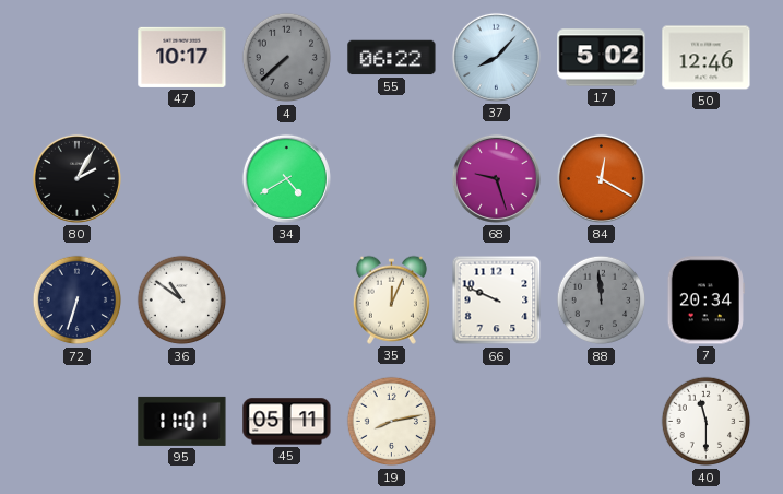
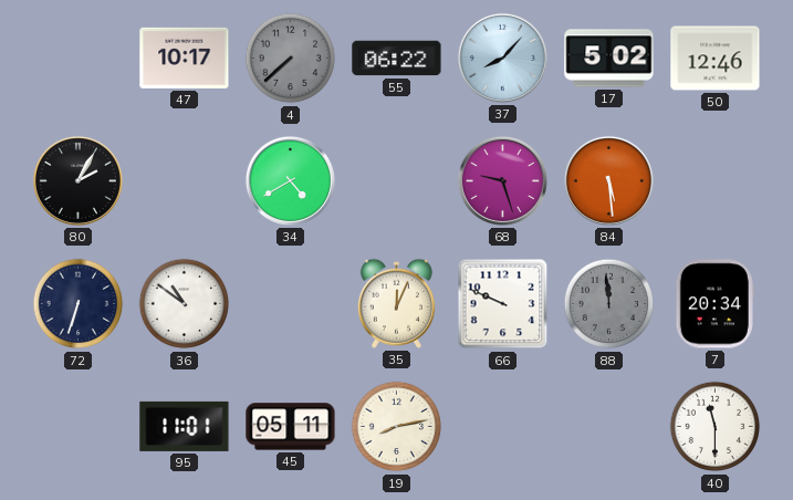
84: 12:20 -> 5:29 (608, 180)
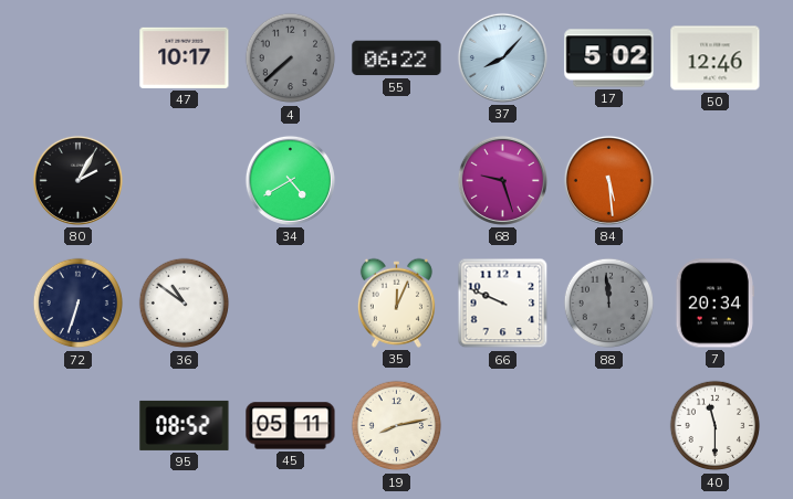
95: 11:01 -> 08:52 (185, 425)
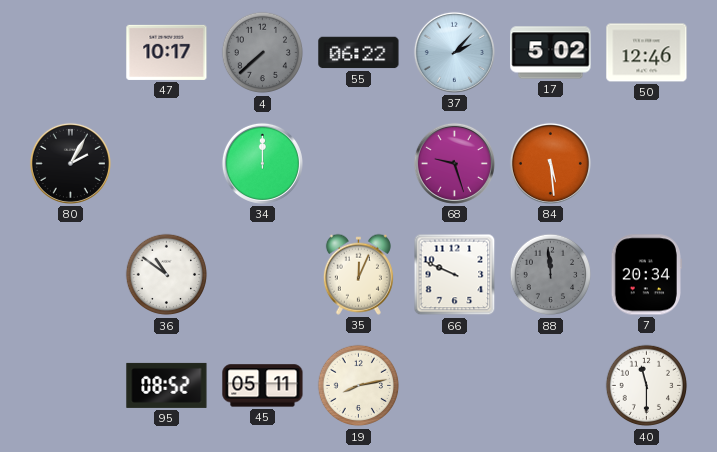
37: 8:07 -> 2:07 (454, 52)
34: 4:40 -> 12:00 (262, 163)
72: 6:33 -> none (79, 304)
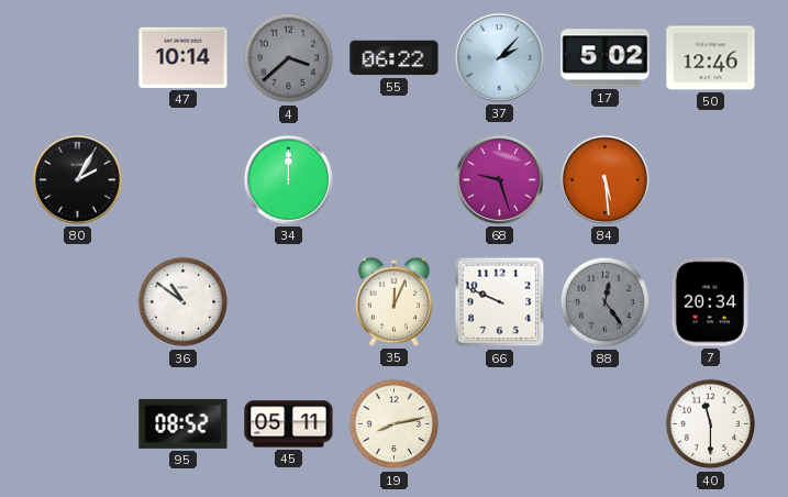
47: 10:17 -> 10:14 (184, 57)
4: 7:38 -> 3:38 (289, 58)
88: 11:59 -> 12:24 (606, 302)
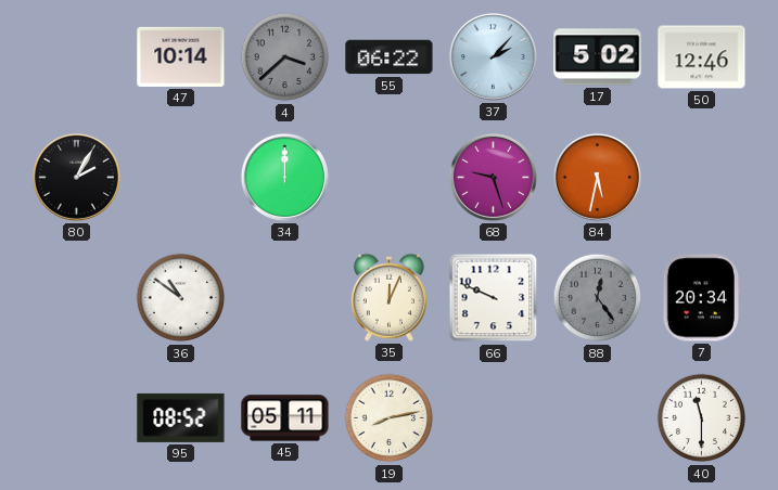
84: 5:29 -> 5:32 (597, 177)
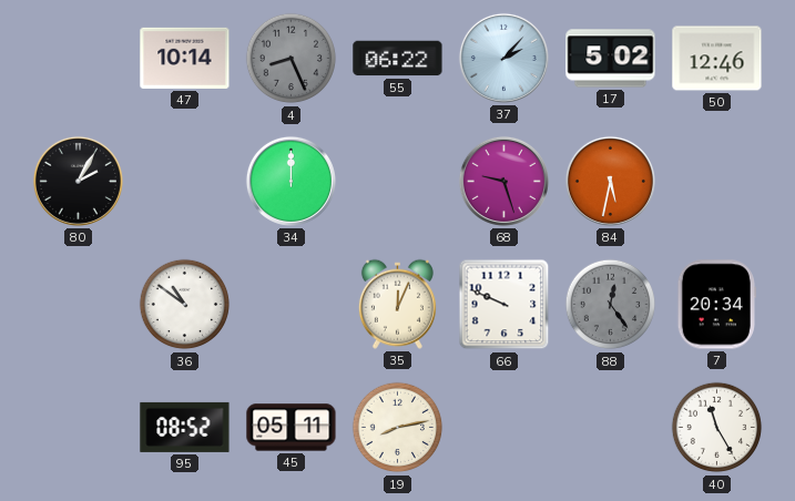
4: 3:38 -> 8:26 (292, 59)
40: 11:30 -> 11:25 (717, 428)
